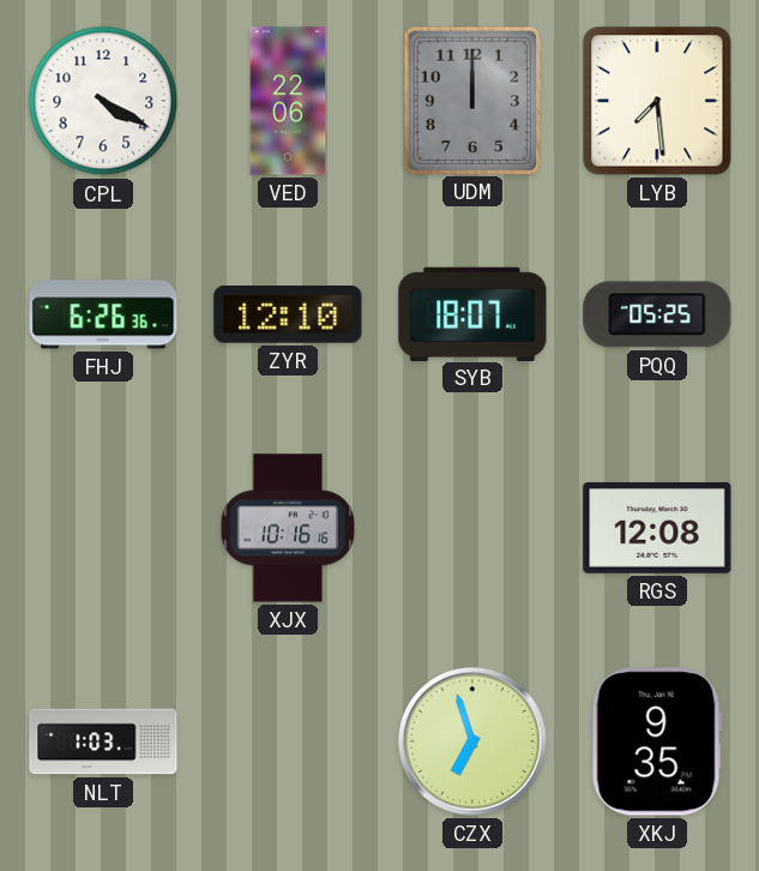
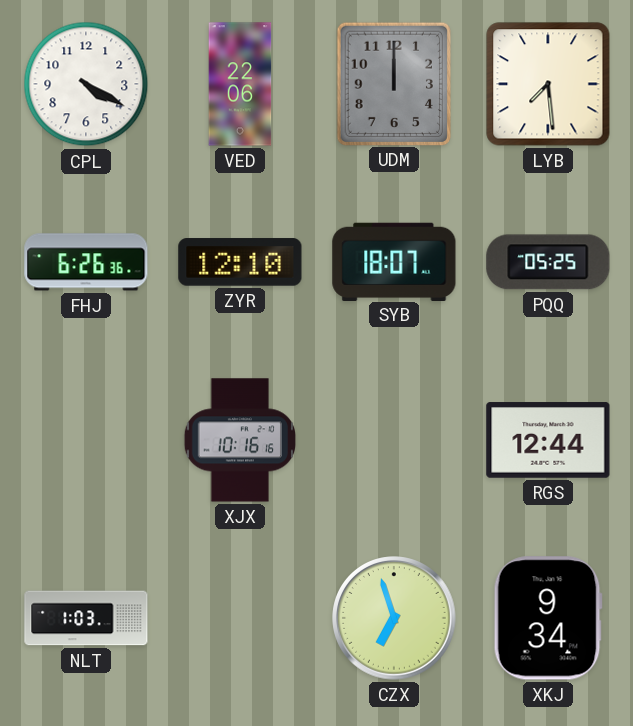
RGS: 12:08 -> 12:44 (548, 440)
XKJ: 9:35 -> 9:34 (548, 618)
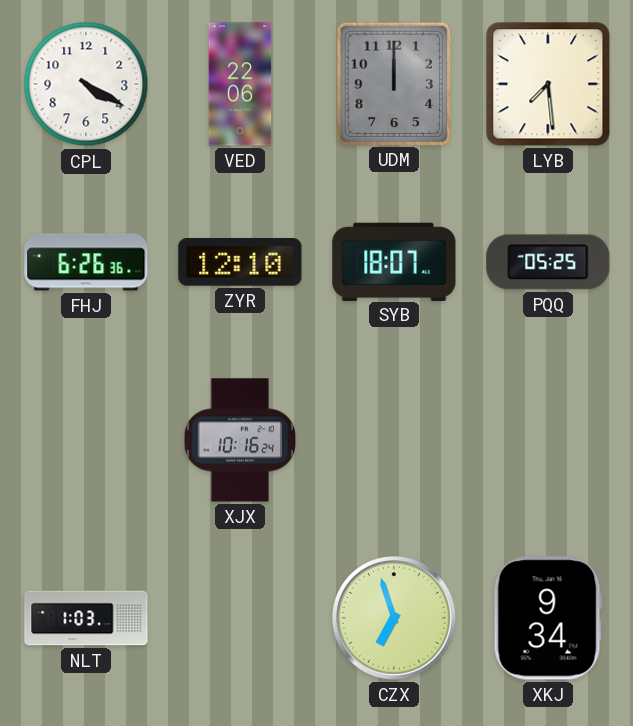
XJX: 10:16:16 -> 10:16:24 (239, 440)
RGS: 12:44 -> none (548, 440)
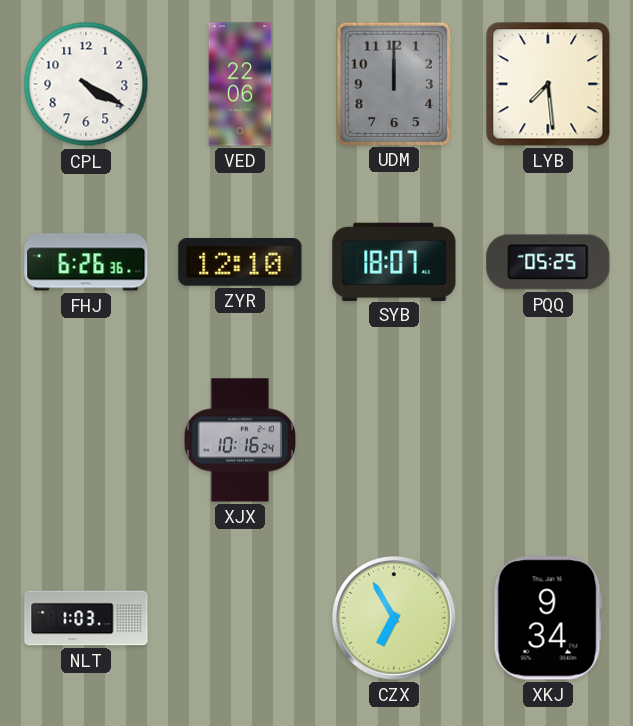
CZX: 6:57 -> 6:55 (394, 618)
